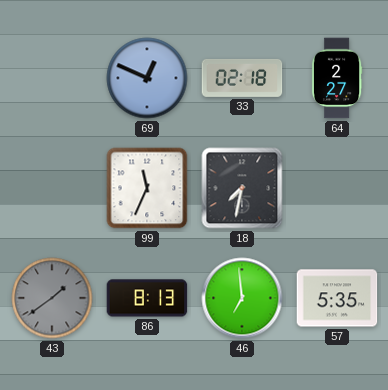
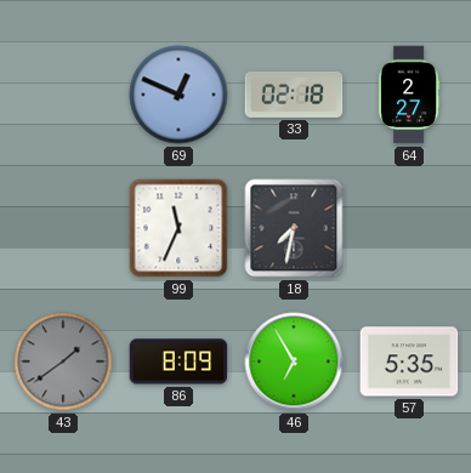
86: 8:13 -> 8:09 (178, 361)
46: 6:59 -> 6:55 (294, 361)
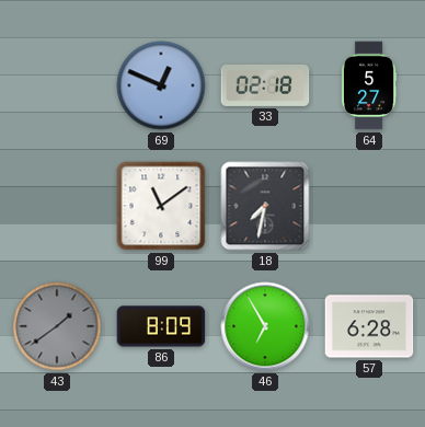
64: 2:27 -> 5:27 (369, 85)
99: 11:34 -> 11:09 (161, 206)
57: 5:35 -> 6:28 (369, 326)
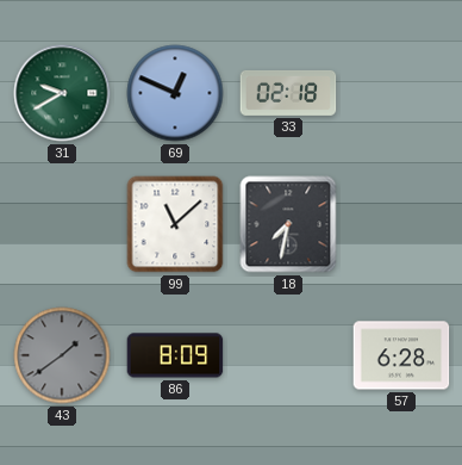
31: none -> 9:40 (62, 93)
64: 5:27 -> none (369, 85)
99: 11:09 -> 11:08 (175, 224)
46: 6:55 -> none (265, 326)
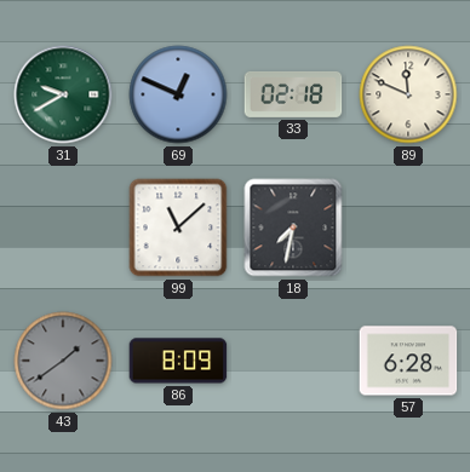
89: none -> 11:49 (408, 94)
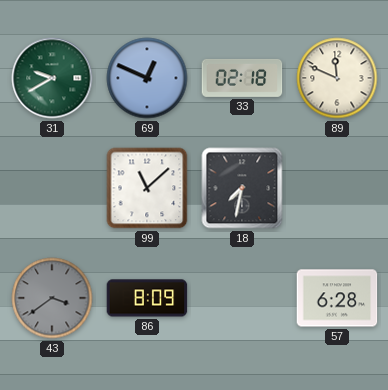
43: 1:39 -> 3:39 (52, 298)
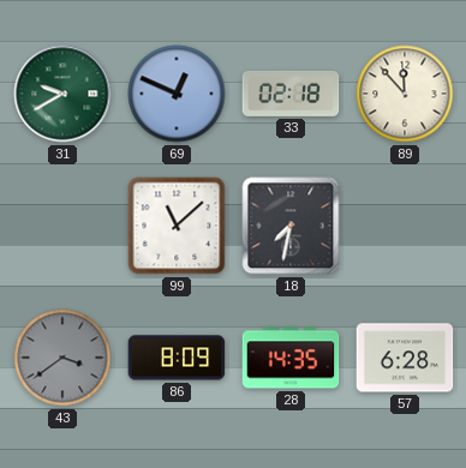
89: 11:49 -> 11:53 (405, 94)
28: none -> 14:35 (291, 358)
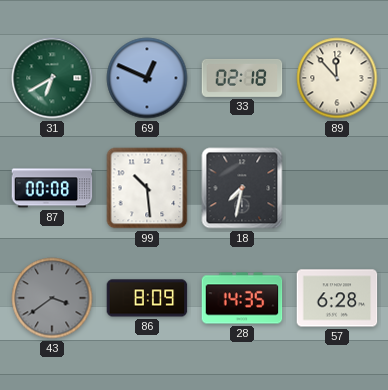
31: 9:40 -> 6:40 (52, 78)
87: none -> 00:08 (52, 188)
99: 11:08 -> 10:29 (147, 188)
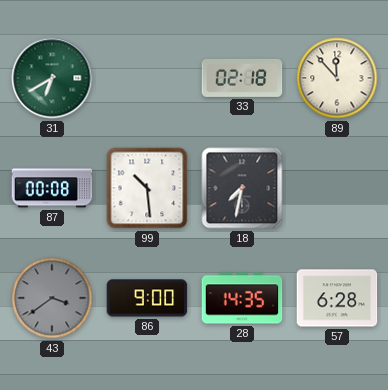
69: 12:49 -> none (147, 78)
86: 8:09 -> 9:00 (147, 298)
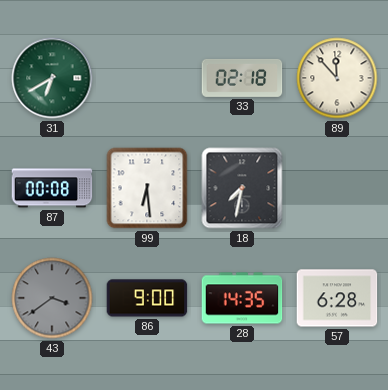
99: 10:29 -> 6:29 (147, 188)
